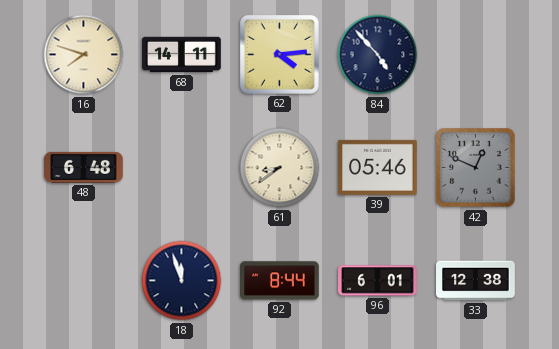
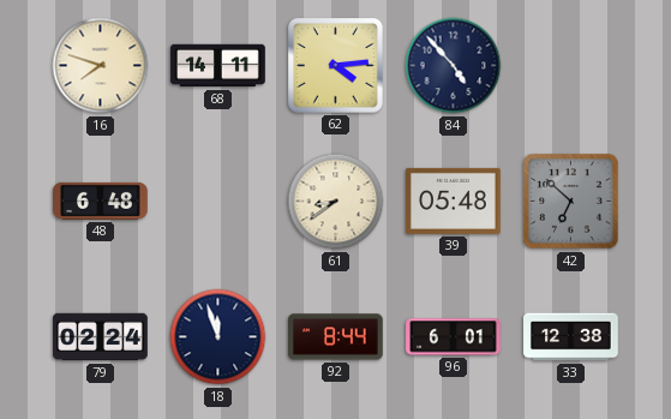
39: 05:46 -> 05:48 (454, 200)
42: 12:49 -> 6:52 (571, 202)
79: none -> 02:24 (101, 337)
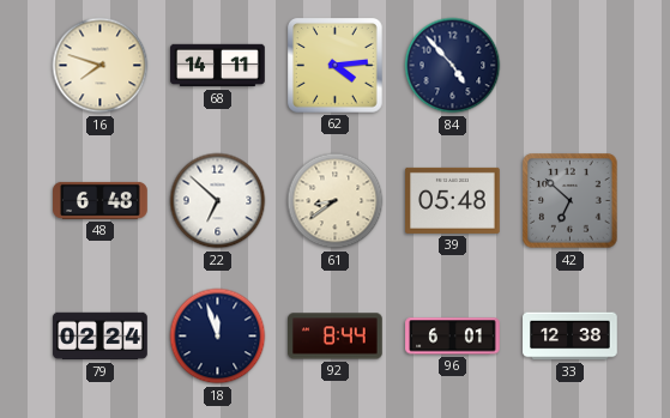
22: none -> 6:52 (218, 201)
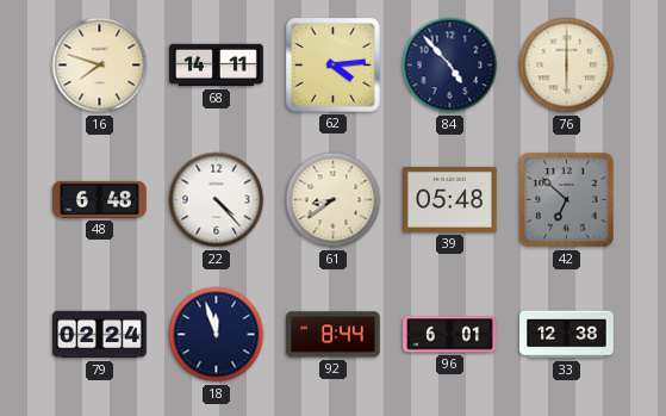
76: none -> 6:00 (567, 66)
22: 6:52 -> 4:23 (217, 200)
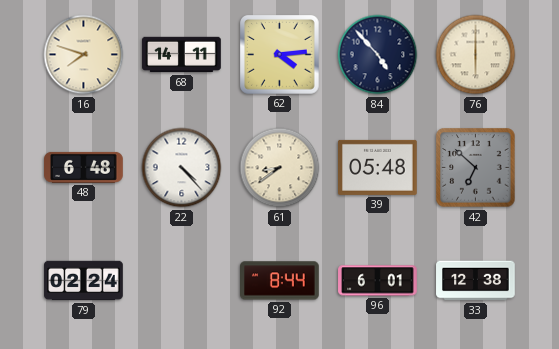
18: 11:57 -> none (217, 335)
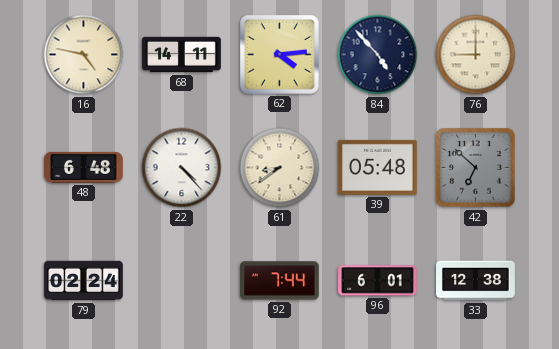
16: 7:48 -> 4:47 (84, 55)
76: 6:00 -> 9:00 (476, 55)
92: 8:44 -> 7:44 (280, 281)
